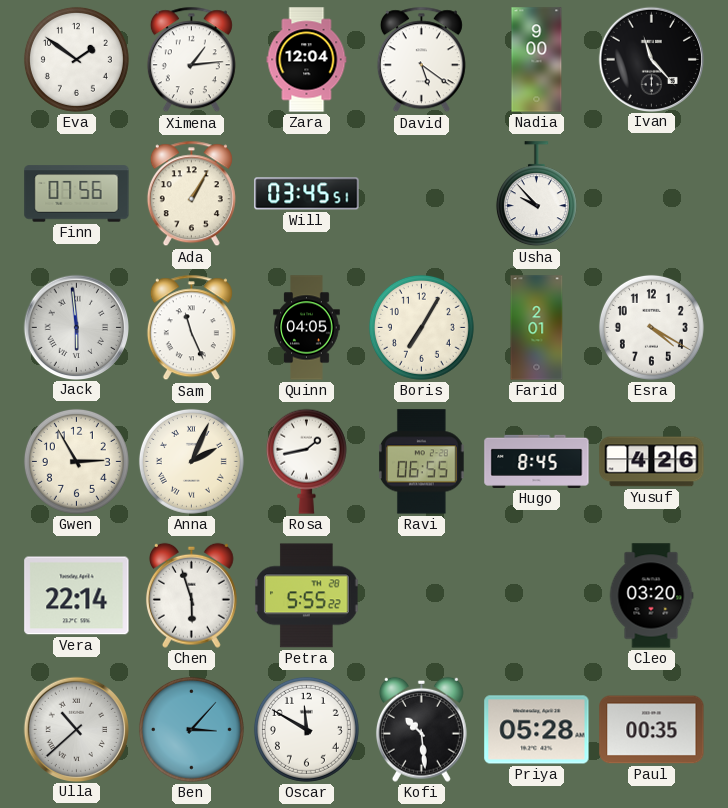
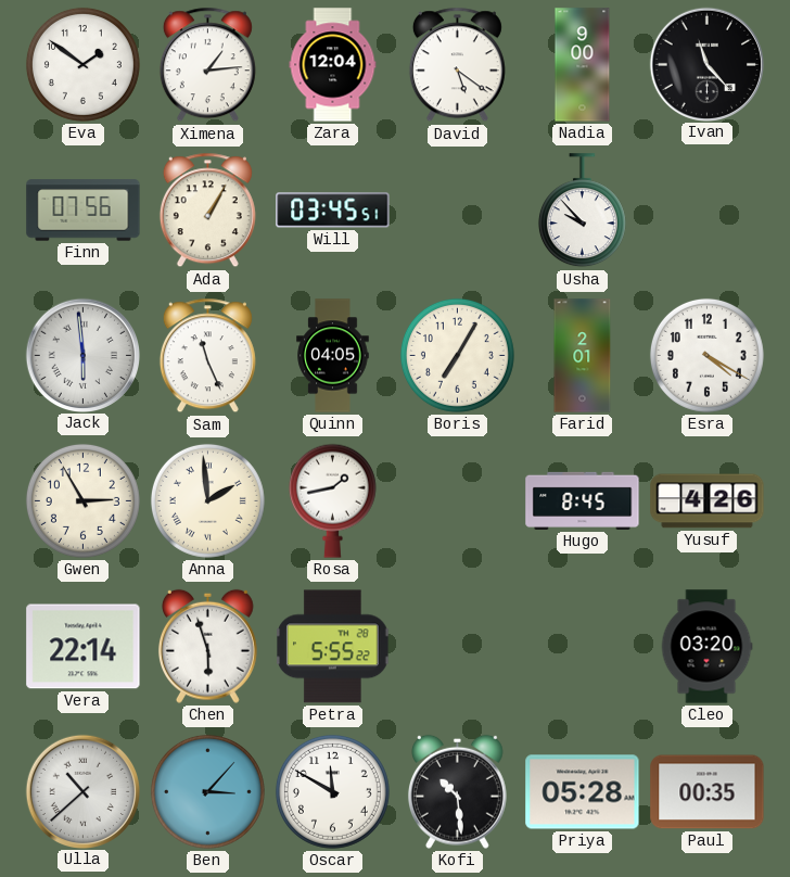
Anna: 2:04 -> 1:59 (207, 500)
Ravi: 06:55 -> none (422, 462)
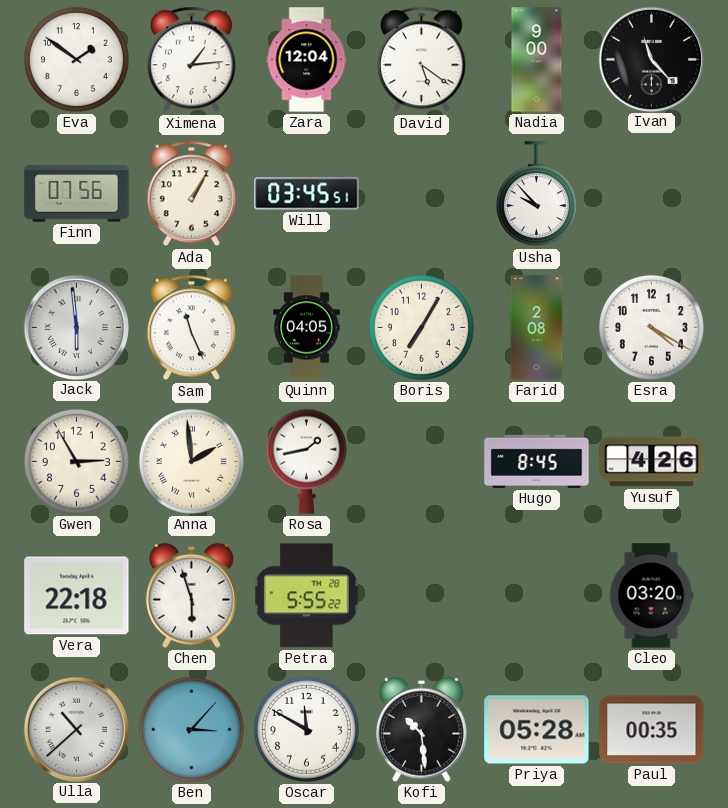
Farid: 2:01 -> 2:08 (537, 328)
Vera: 22:14 -> 22:18 (77, 596)
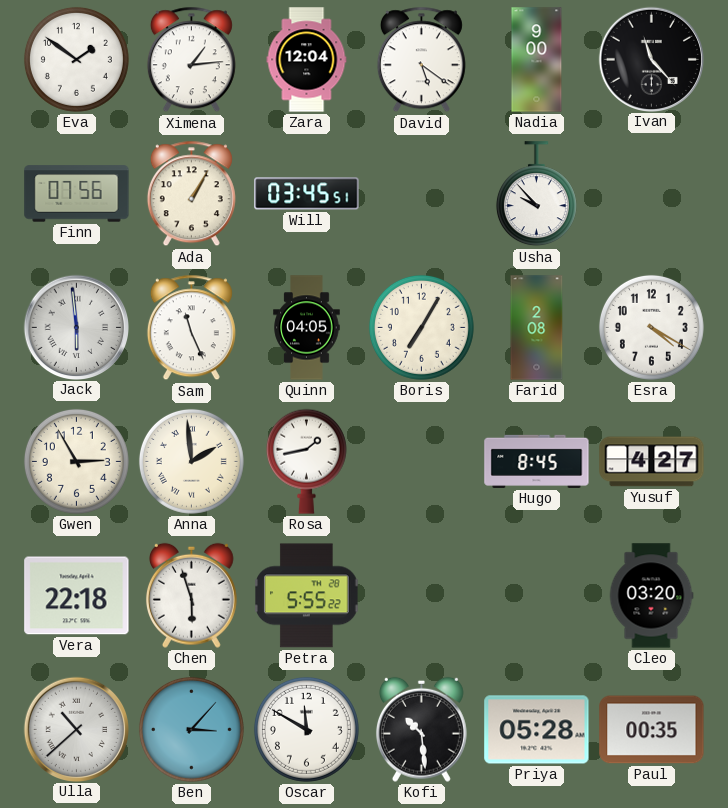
Yusuf: 4:26 -> 4:27 (652, 462)
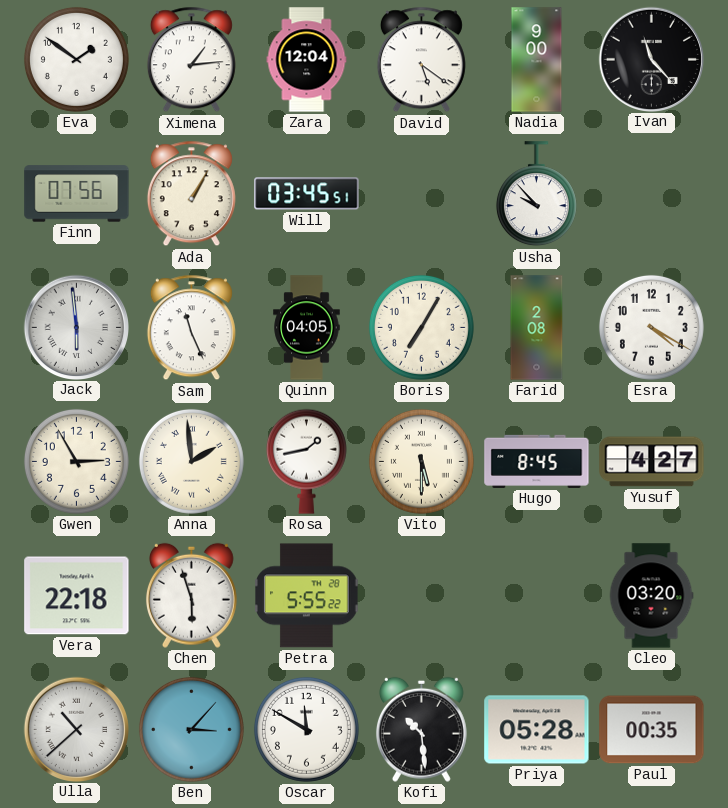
Vito: none -> 5:30 (421, 461)
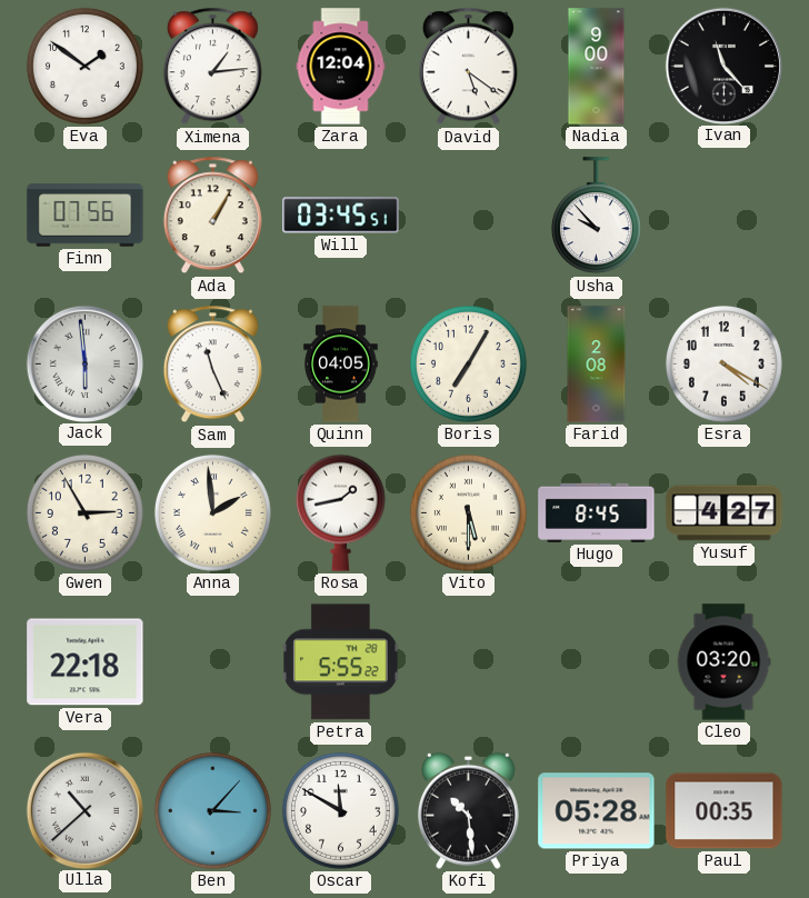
Chen: 5:57 -> none (191, 595)
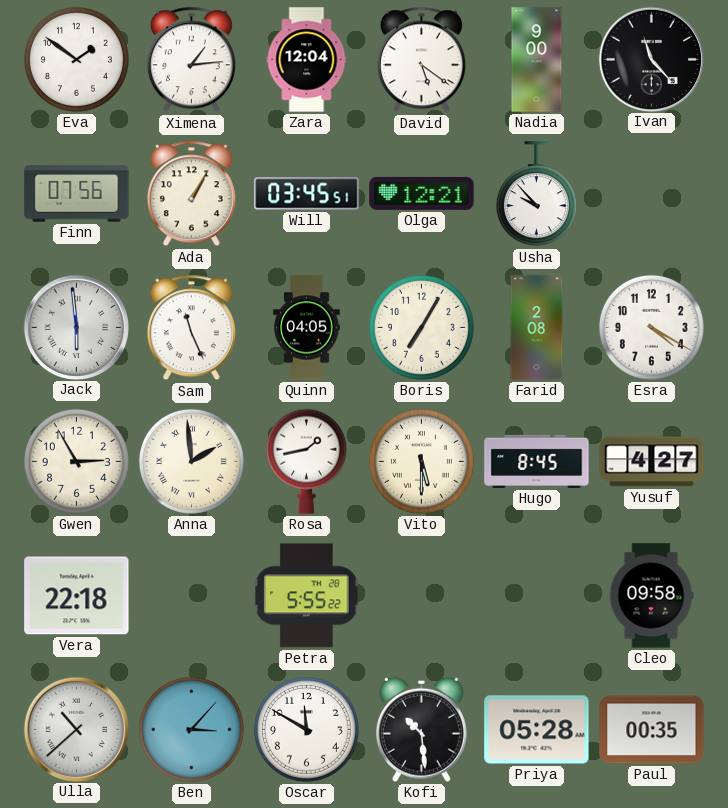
Olga: none -> 12:21 (422, 193)
Cleo: 03:20 -> 09:58 (651, 596)
